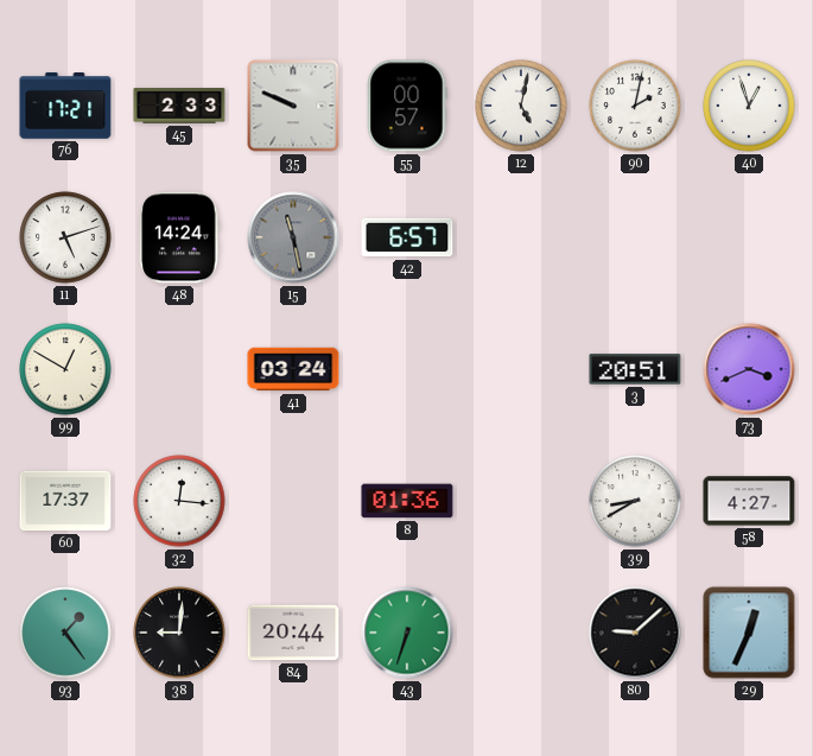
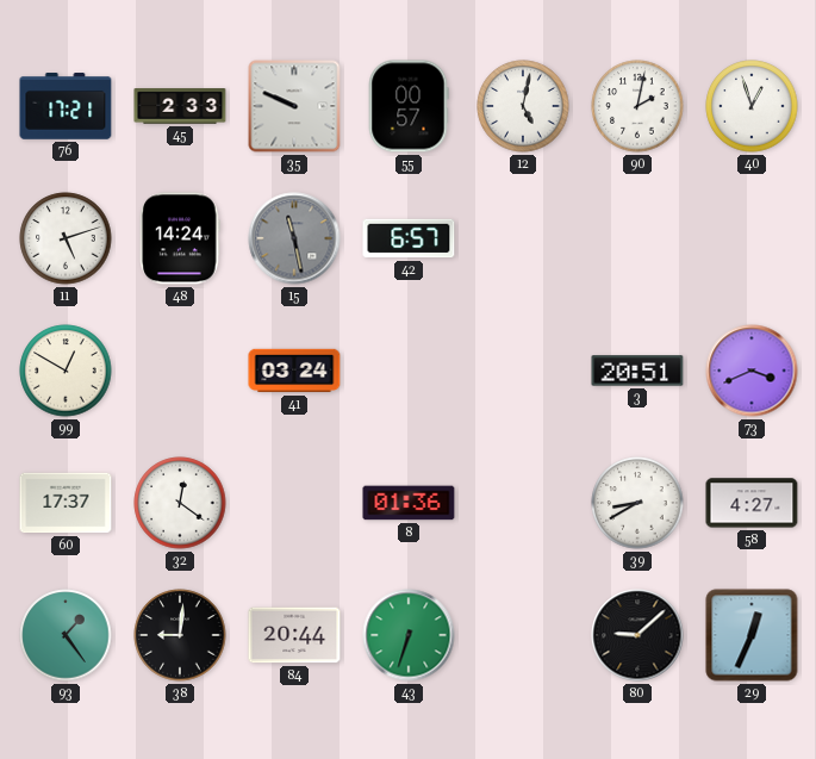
32: 12:16 -> 12:21 (180, 503)
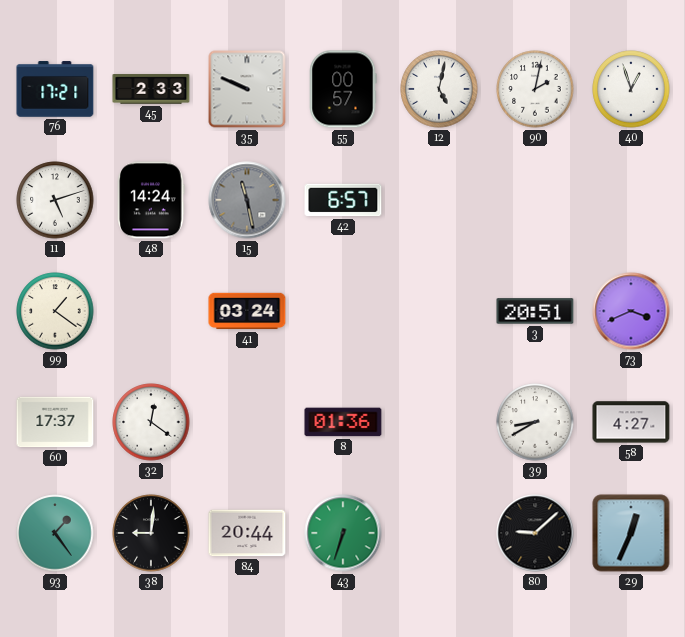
99: 12:50 -> 1:21 (55, 311)
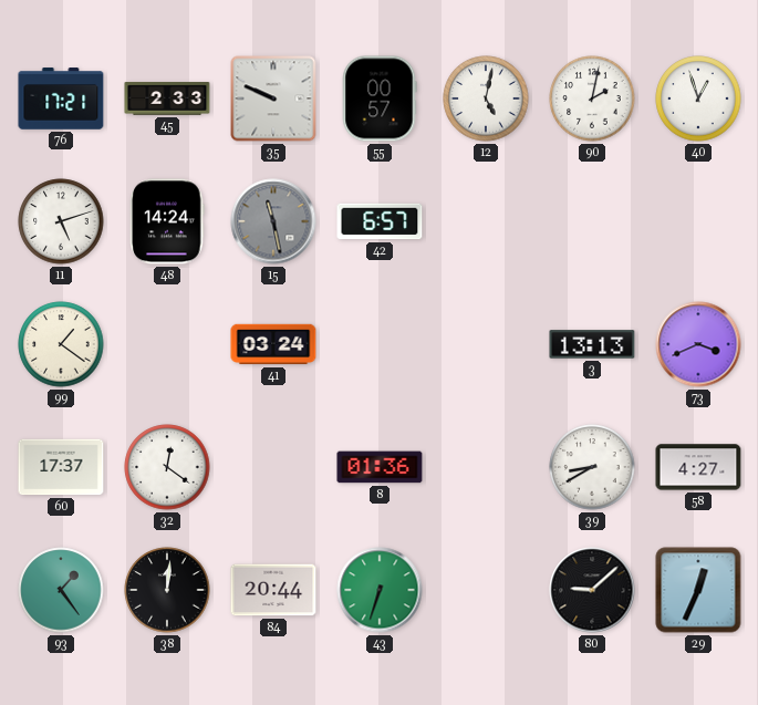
3: 20:51 -> 13:13 (592, 344)
38: 9:01 -> 12:01 (167, 590)
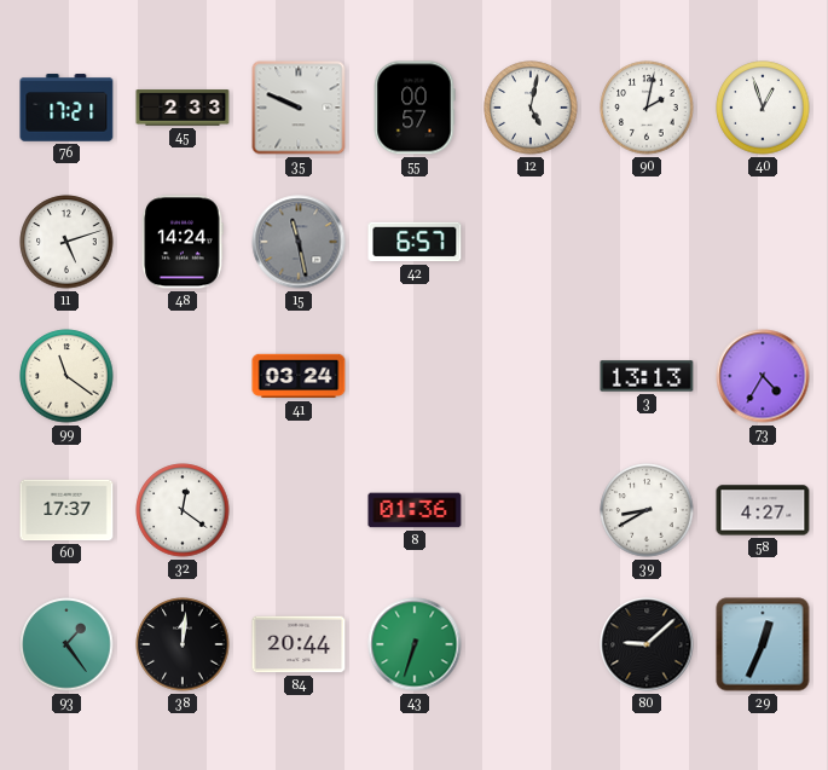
99: 1:21 -> 11:21 (66, 376)
73: 3:41 -> 4:35 (763, 376)
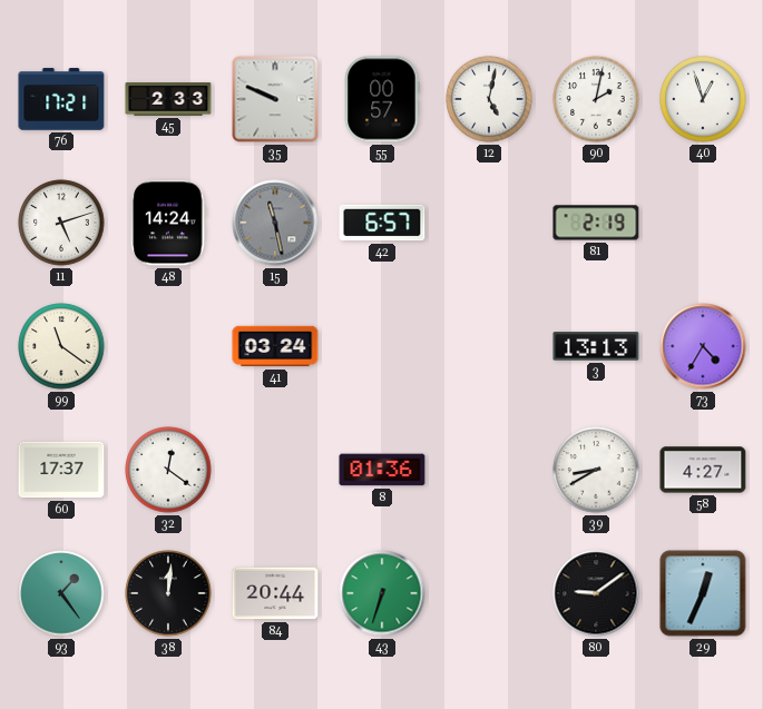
81: none -> 2:19 (596, 223)
80: 9:08 -> 9:09 (596, 593)
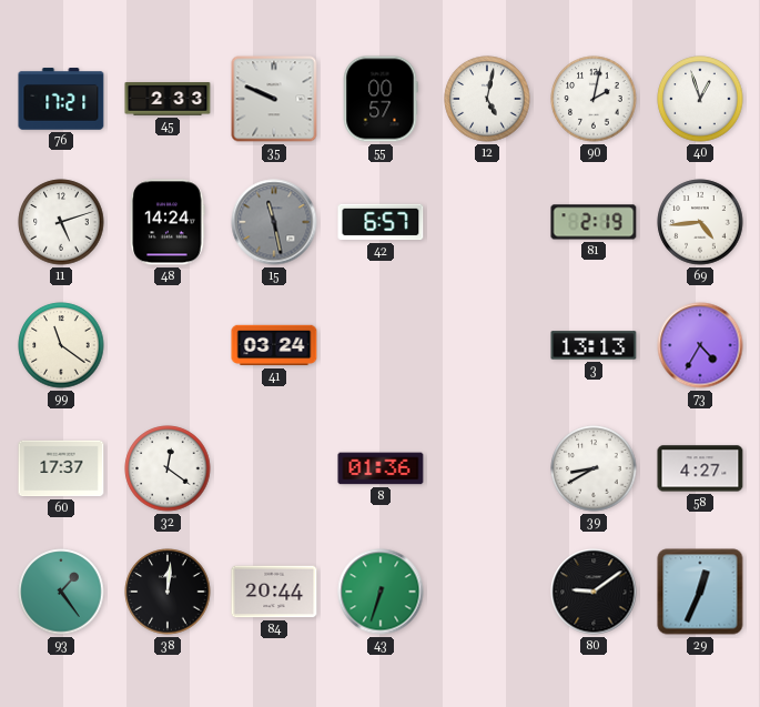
69: none -> 4:44 (700, 222)
